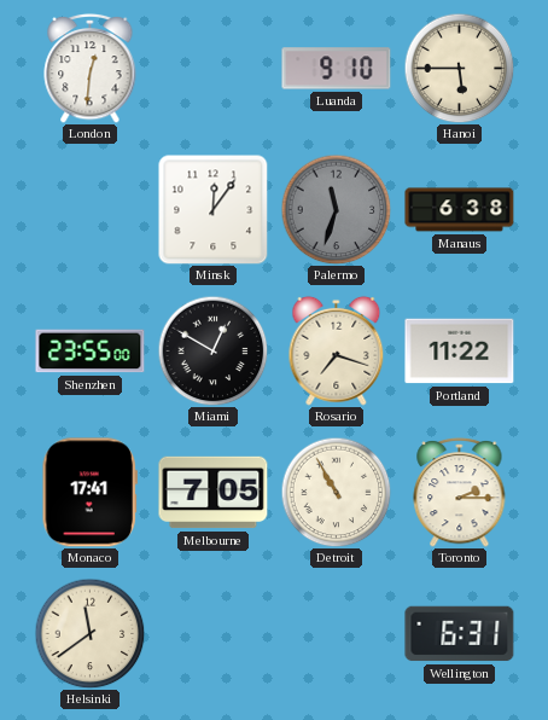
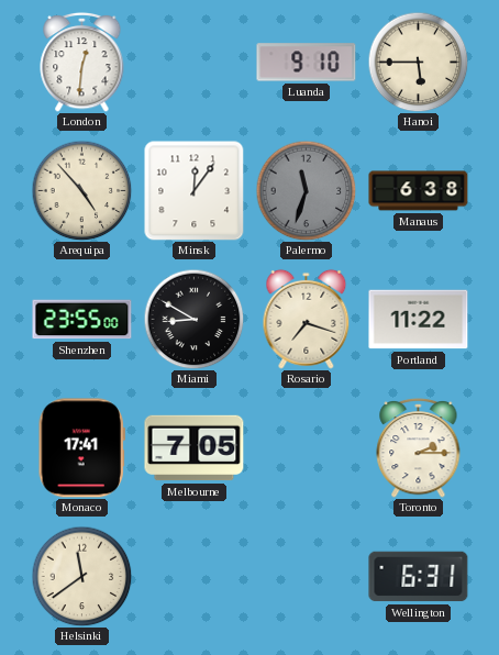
Arequipa: none -> 4:53 (81, 190)
Miami: 12:50 -> 8:50 (193, 319)
Detroit: 10:55 -> none (336, 492)
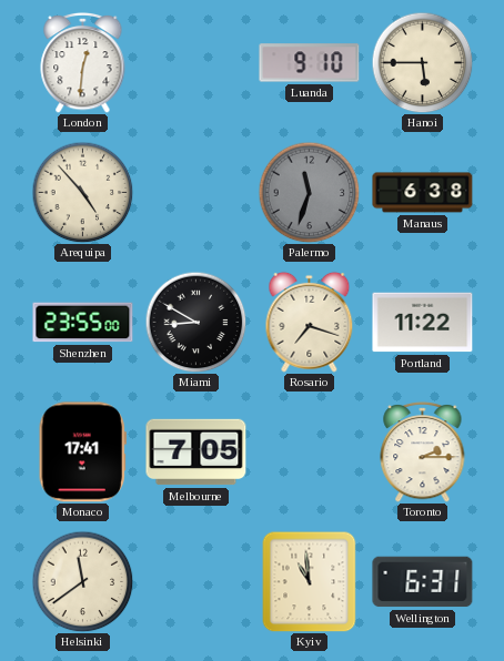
Minsk: 12:06 -> none (195, 191)
Kyiv: none -> 10:59 (310, 581)
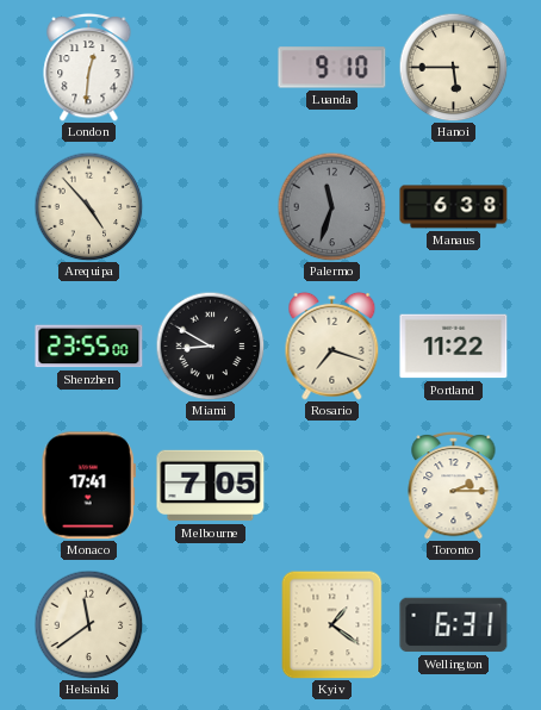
Kyiv: 10:59 -> 1:21 (332, 624)
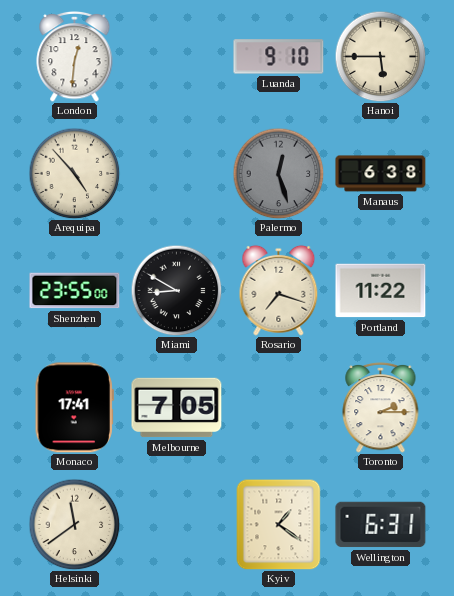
Palermo: 11:33 -> 12:27 (278, 173)
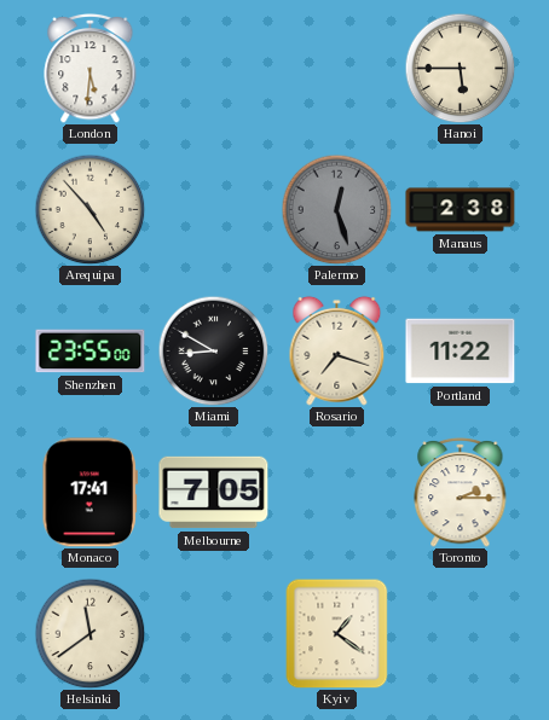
London: 12:31 -> 5:31 (91, 68)
Luanda: 9:10 -> none (279, 57)
Manaus: 6:38 -> 2:38 (461, 210)
Wellington: 6:31 -> none (381, 525)
